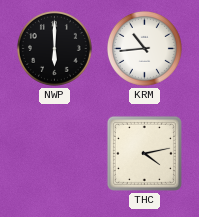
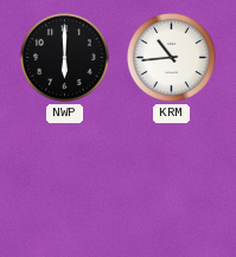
THC: 4:13 -> none (144, 153)
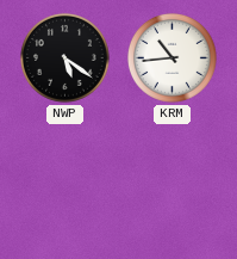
NWP: 6:00 -> 5:21 (64, 57)
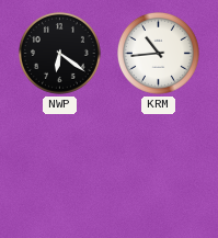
NWP: 5:21 -> 6:21 (59, 53)
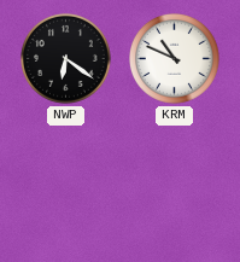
KRM: 10:44 -> 10:49 (174, 58)
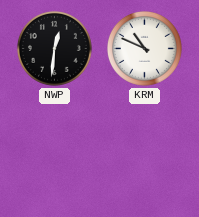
NWP: 6:21 -> 12:31 (54, 48)
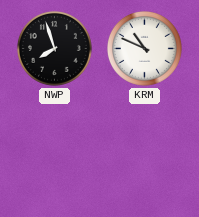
NWP: 12:31 -> 7:57 (54, 48)
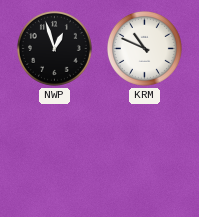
NWP: 7:57 -> 12:57 (54, 48)
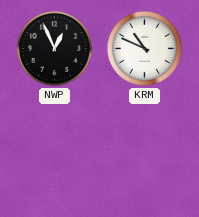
NWP: 12:57 -> 12:56 (54, 48)
